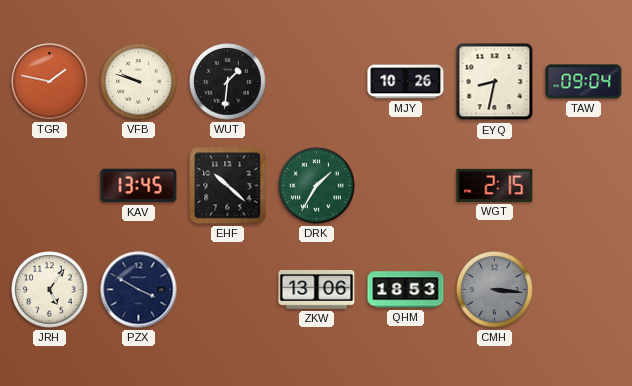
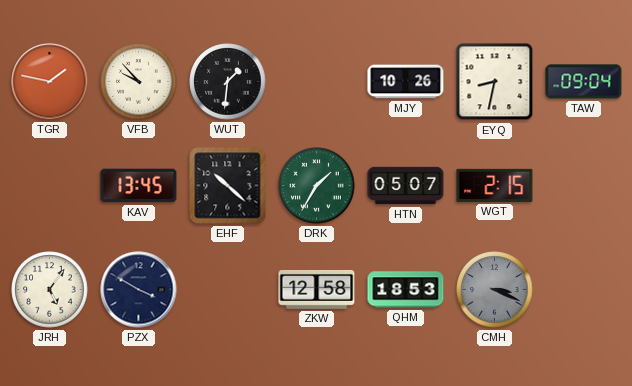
VFB: 9:48 -> 9:53 (139, 82)
HTN: none -> 05:07 (406, 186)
ZKW: 13:06 -> 12:58 (317, 290)
CMH: 3:16 -> 3:19 (495, 290)
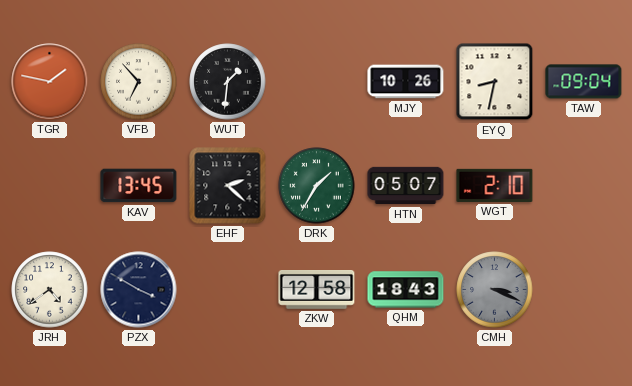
VFB: 9:53 -> 6:53 (139, 82)
EHF: 10:22 -> 2:22 (228, 186)
WGT: 2:15 -> 2:10 (495, 185)
JRH: 5:06 -> 4:39 (50, 290)
QHM: 18:53 -> 18:43 (406, 290)
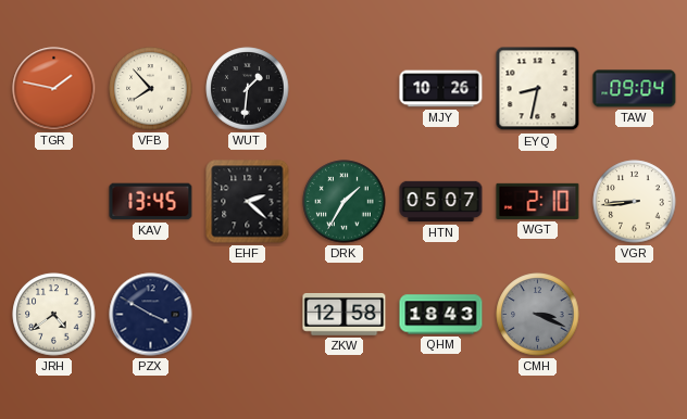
VFB: 6:53 -> 7:53 (151, 89)
VGR: none -> 8:44 (635, 202)
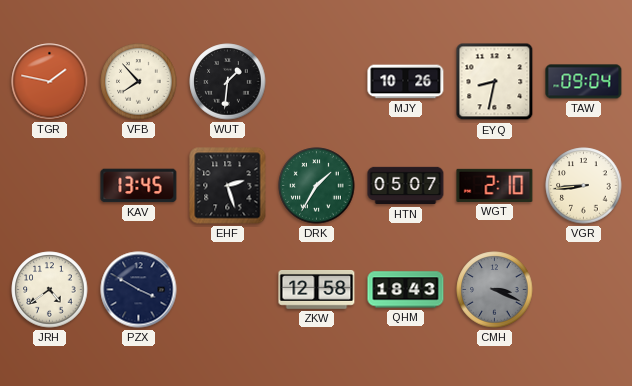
EHF: 2:22 -> 2:27 (228, 186)
